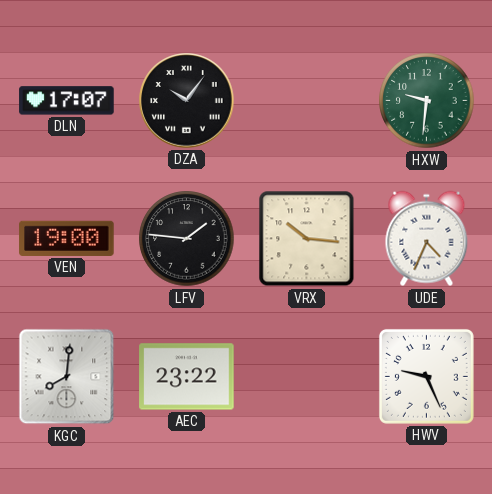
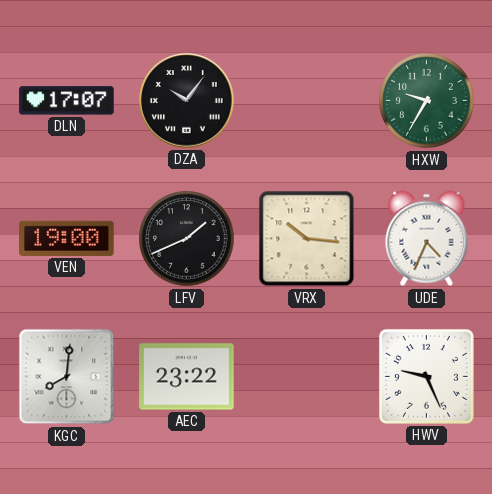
HXW: 9:31 -> 9:35 (427, 101)
LFV: 1:46 -> 1:41 (187, 239)
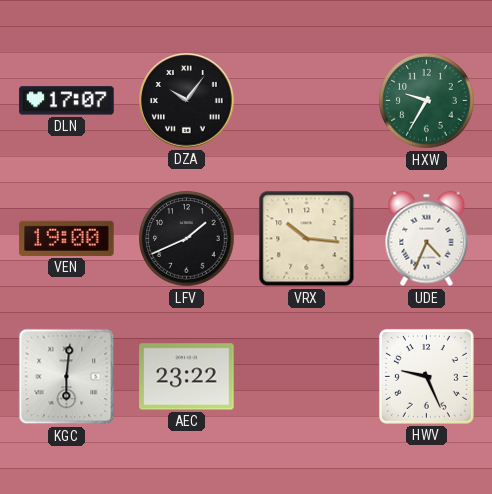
KGC: 8:01 -> 6:01 (67, 377)
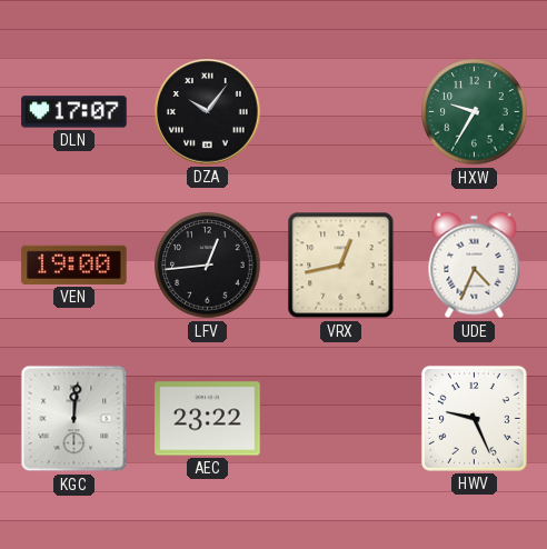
LFV: 1:41 -> 12:44 (208, 266)
VRX: 10:16 -> 12:43 (341, 266)
KGC: 6:01 -> 12:01 (74, 419)
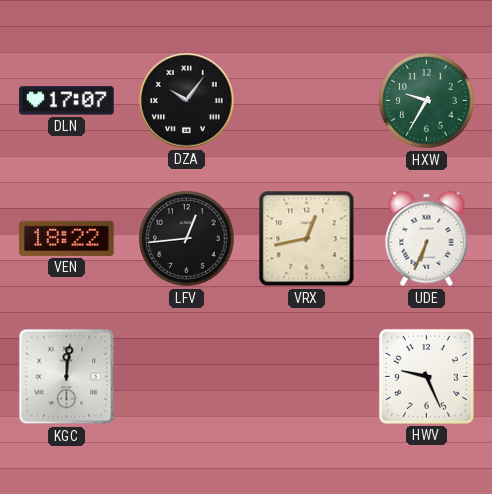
VEN: 19:00 -> 18:22 (67, 238)
UDE: 4:34 -> 6:34 (427, 239)
AEC: 23:22 -> none (208, 419)
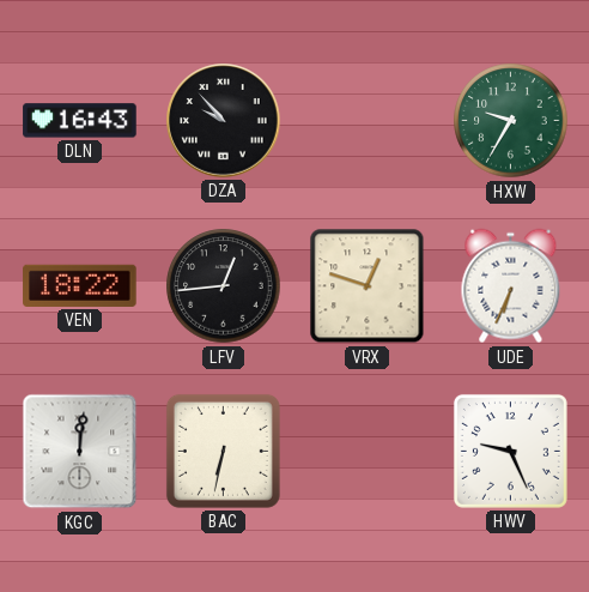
DLN: 17:07 -> 16:43 (80, 121)
DZA: 10:06 -> 9:53 (224, 121)
VRX: 12:43 -> 12:48 (368, 286)
BAC: none -> 6:32 (223, 451)
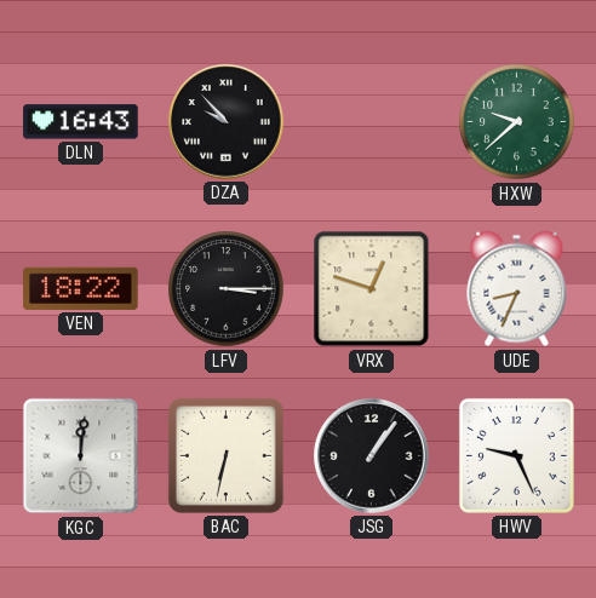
HXW: 9:35 -> 9:38 (517, 122)
LFV: 12:44 -> 3:15 (227, 289)
UDE: 6:34 -> 8:34 (517, 289)
JSG: none -> 1:06 (372, 456)
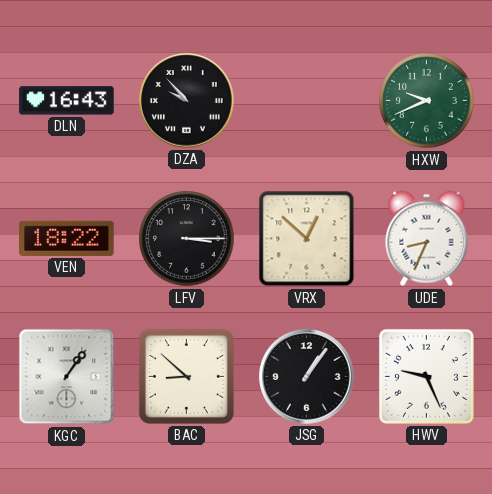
HXW: 9:38 -> 9:41 (427, 101)
VRX: 12:48 -> 12:52 (307, 239)
KGC: 12:01 -> 1:06 (67, 377)
BAC: 6:32 -> 8:52 (186, 376)
